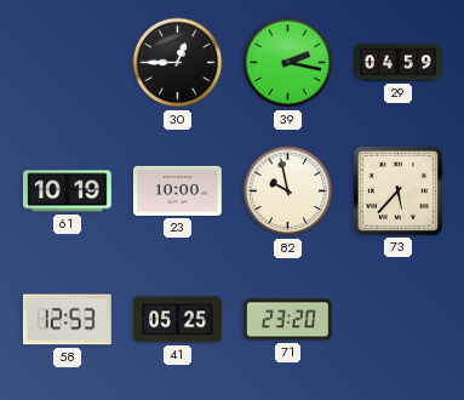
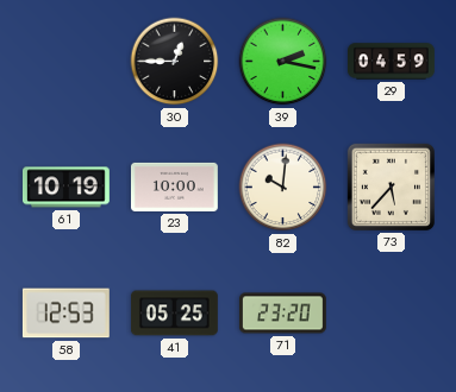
82: 9:58 -> 10:01 (283, 188)
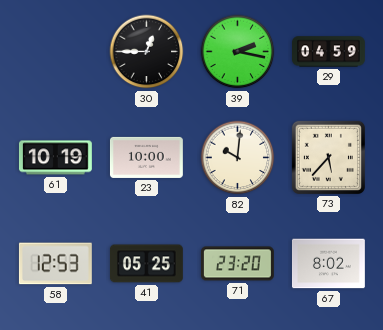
67: none -> 8:02 (328, 264)
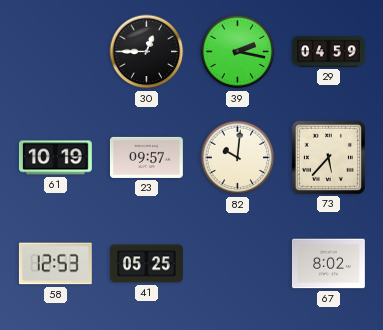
23: 10:00 -> 09:57 (146, 157)
71: 23:20 -> none (237, 264)
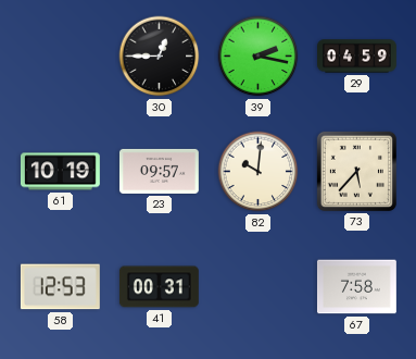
41: 05:25 -> 00:31 (159, 287)
67: 8:02 -> 7:58 (356, 287)
